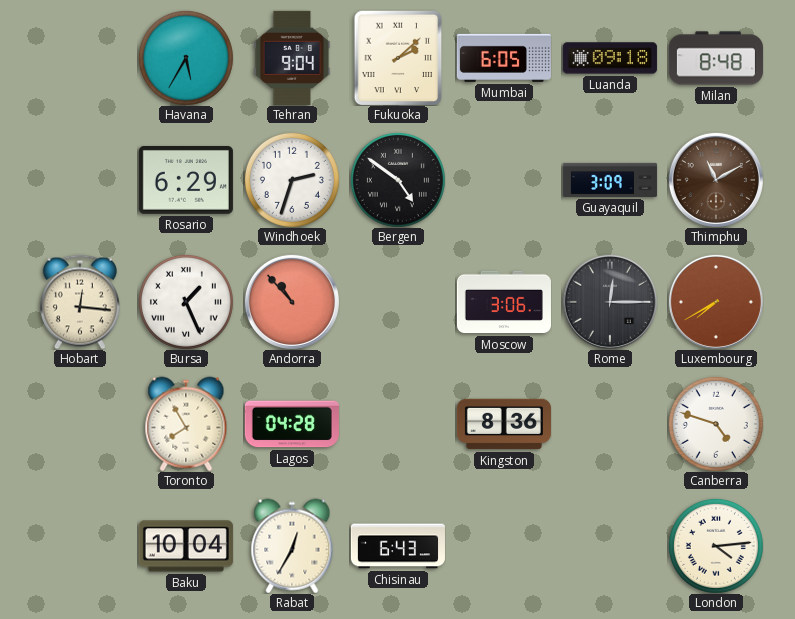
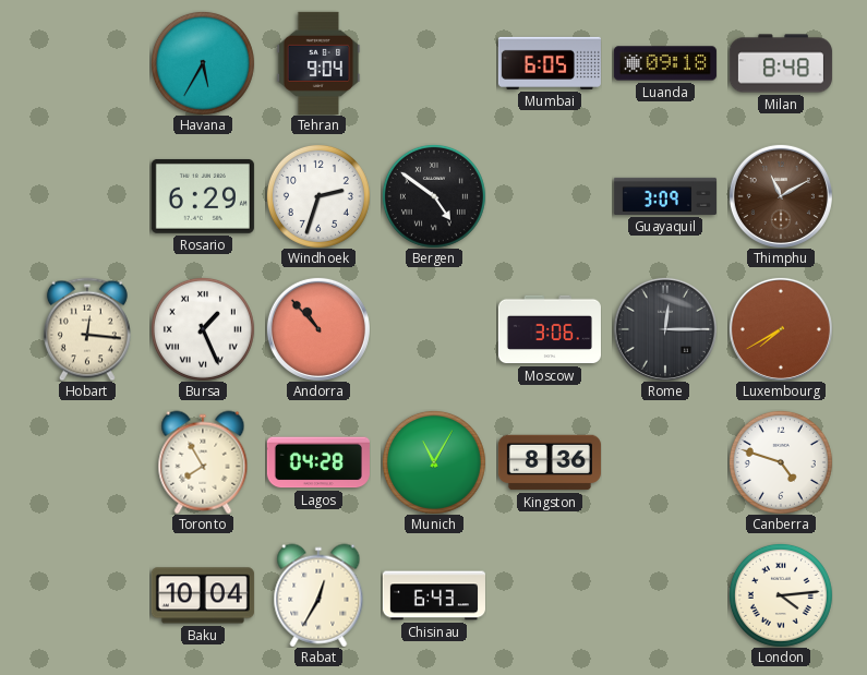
Fukuoka: 2:08 -> none (398, 58)
Munich: none -> 11:05 (434, 462)
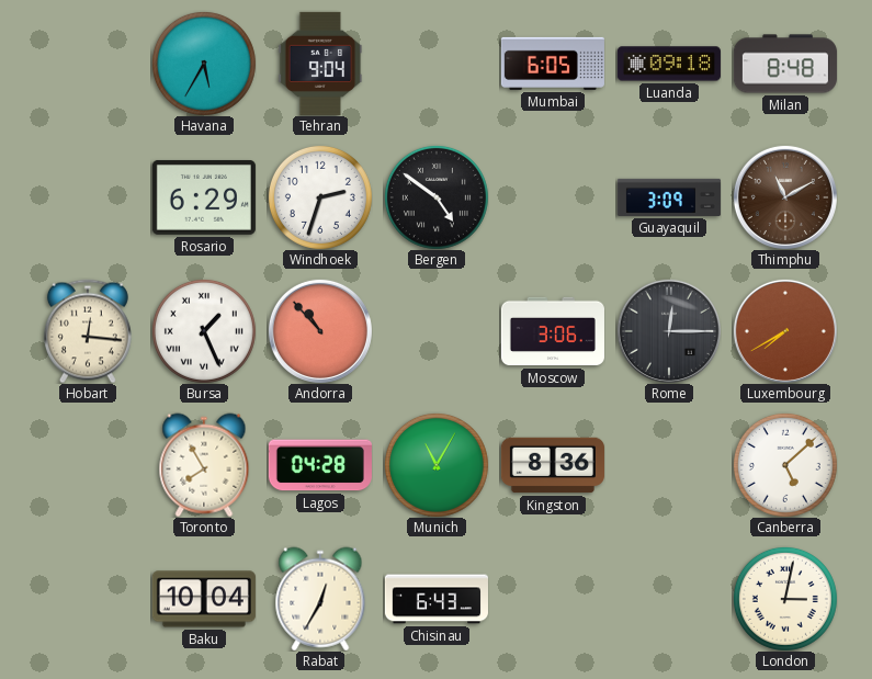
Canberra: 4:48 -> 5:08 (785, 465)
London: 4:14 -> 3:02 (785, 599)
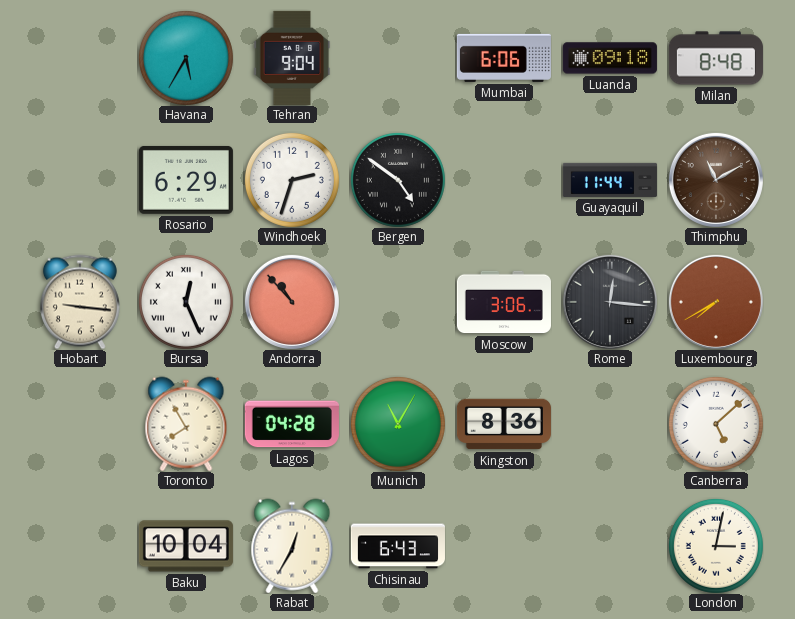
Mumbai: 6:05 -> 6:06 (504, 58)
Guayaquil: 3:09 -> 11:44 (610, 180)
Hobart: 12:16 -> 9:16 (80, 302)
Bursa: 1:26 -> 12:26 (186, 302)
Rome: 12:15 -> 12:16 (610, 302)
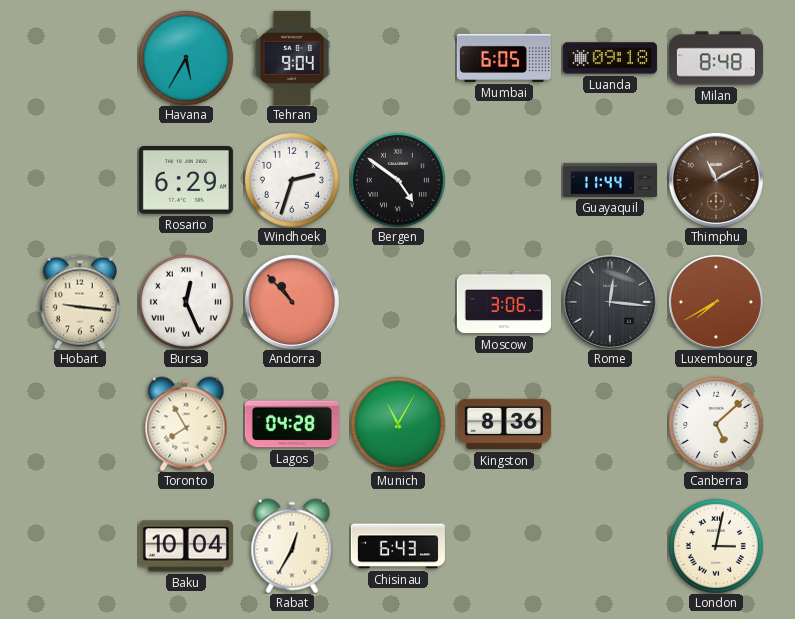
Mumbai: 6:06 -> 6:05 (504, 58)
